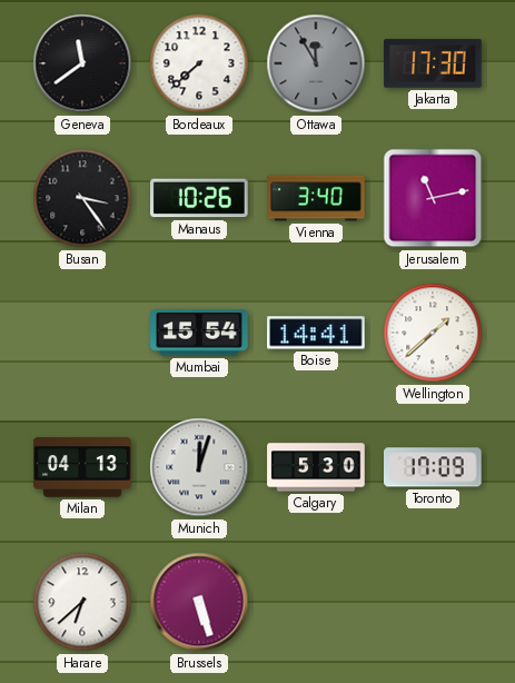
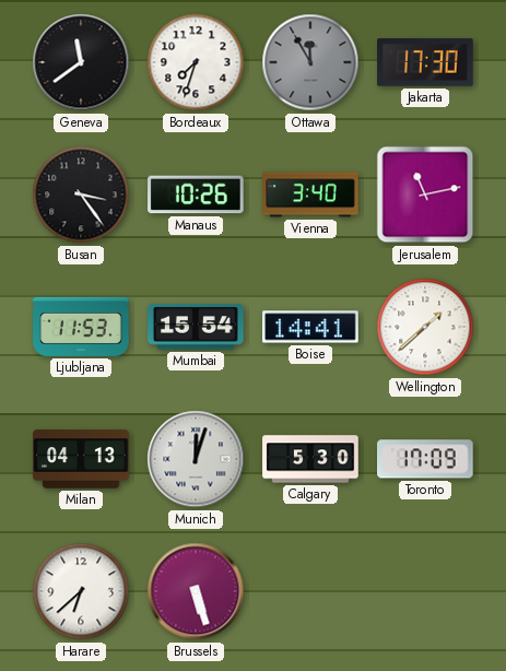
Bordeaux: 7:38 -> 7:33 (196, 62)
Ljubljana: none -> 11:53 (81, 327)
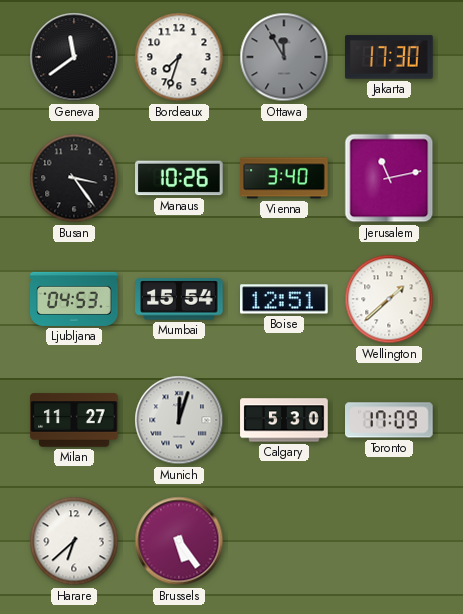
Ljubljana: 11:53 -> 04:53 (74, 299)
Boise: 14:41 -> 12:51 (284, 299)
Milan: 04:13 -> 11:27 (74, 420)
Brussels: 5:27 -> 5:24 (179, 541)
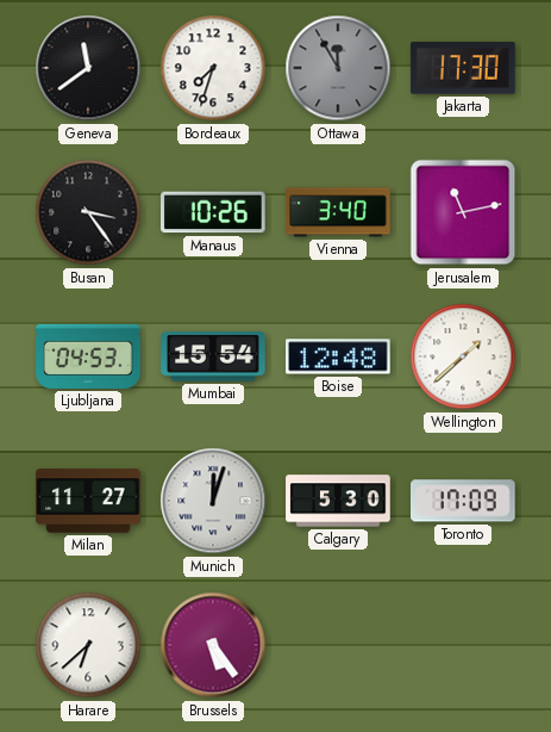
Boise: 12:51 -> 12:48 (338, 356)
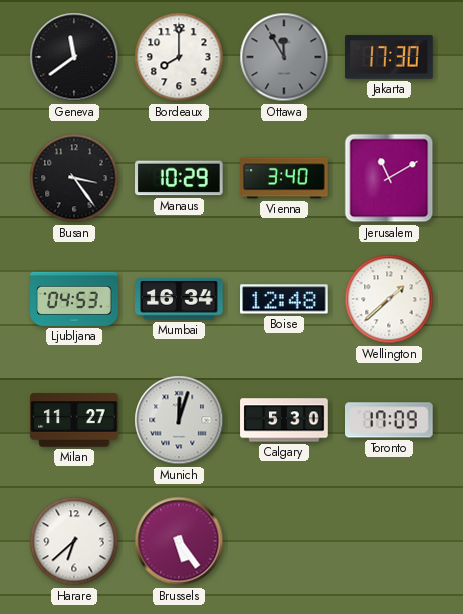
Bordeaux: 7:33 -> 8:00 (179, 57)
Manaus: 10:26 -> 10:29 (180, 178)
Jerusalem: 11:13 -> 11:10 (389, 178)
Mumbai: 15:54 -> 16:34 (179, 299)
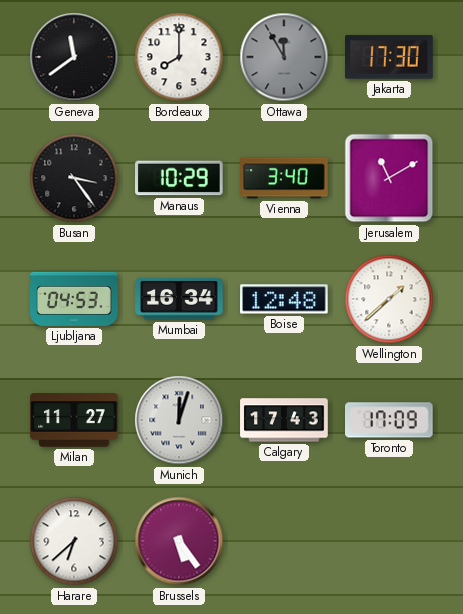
Calgary: 5:30 -> 17:43 (284, 420)
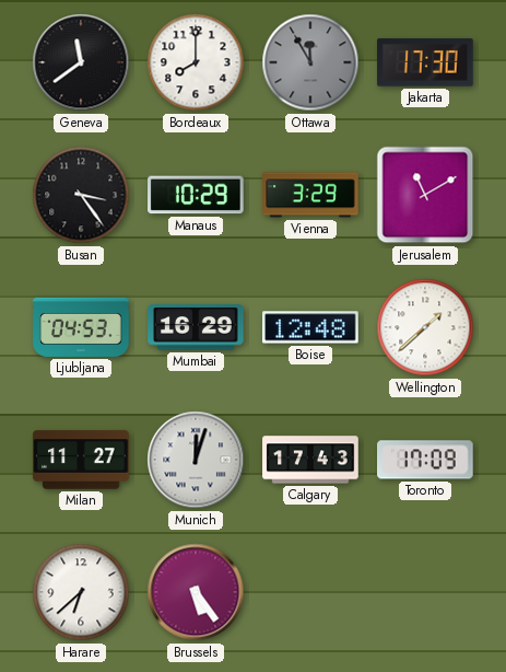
Vienna: 3:40 -> 3:29 (310, 195)
Mumbai: 16:34 -> 16:29 (196, 327)
